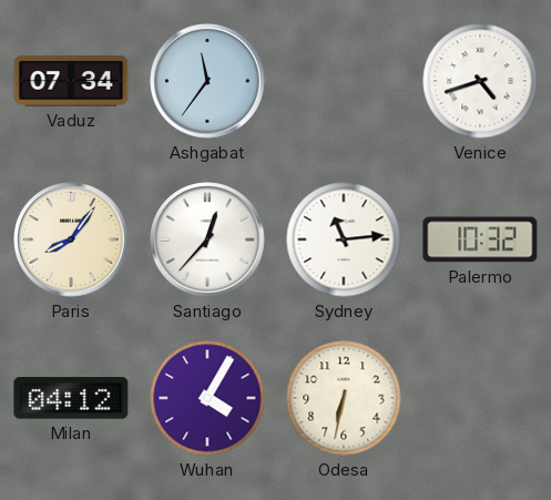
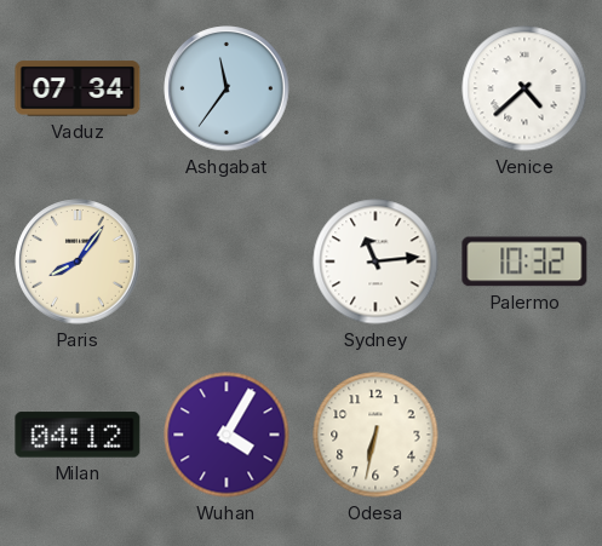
Venice: 4:42 -> 4:38 (524, 88)
Santiago: 12:37 -> none (207, 239)
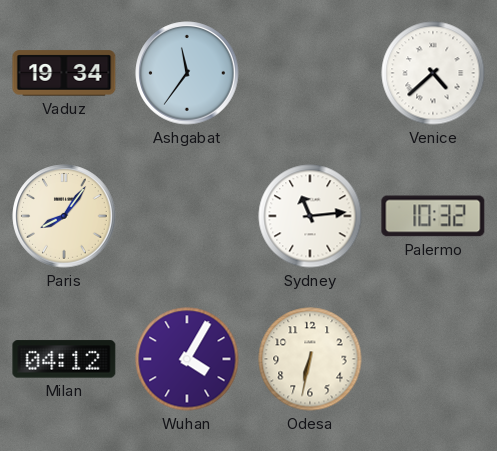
Vaduz: 07:34 -> 19:34 (64, 73)
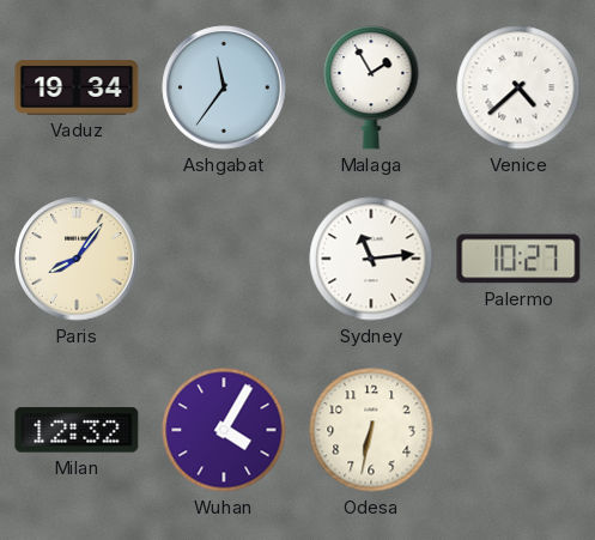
Malaga: none -> 1:55 (371, 87)
Palermo: 10:32 -> 10:27 (518, 259)
Milan: 04:12 -> 12:32 (77, 430)
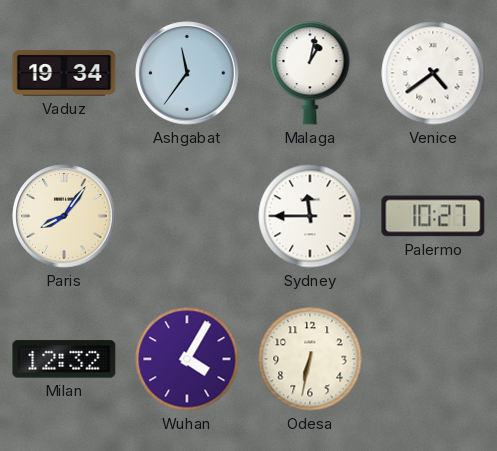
Malaga: 1:55 -> 1:02 (310, 73)
Venice: 4:38 -> 4:39 (433, 73)
Sydney: 11:14 -> 11:45 (310, 216)
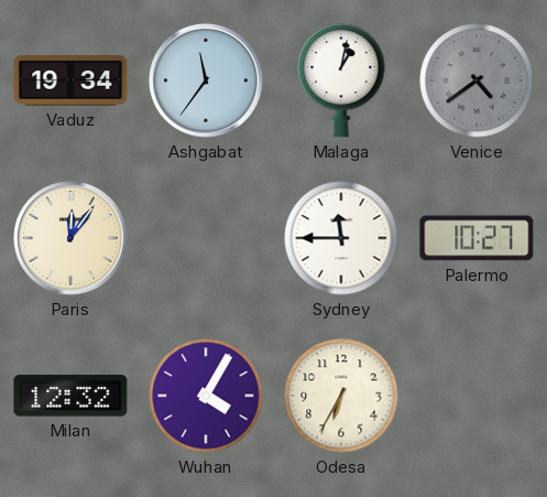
Venice dial: white -> grey (477, 80)
Paris: 8:06 -> 12:06 (70, 238)
Odesa: 6:32 -> 6:35 (341, 396)
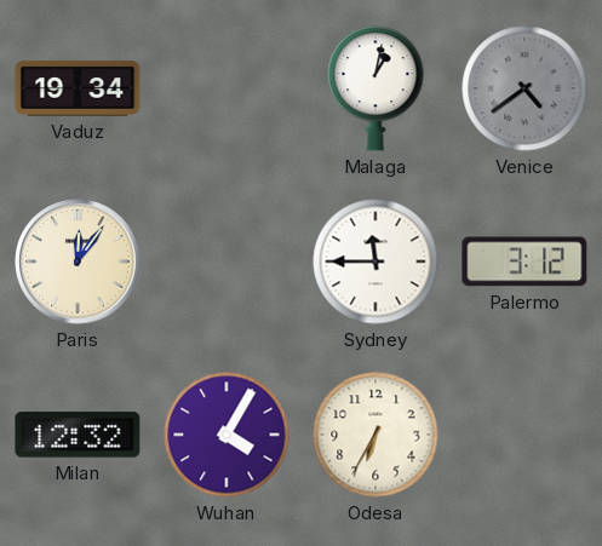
Ashgabat: 11:36 -> none (206, 80)
Palermo: 10:27 -> 3:12 (524, 261)
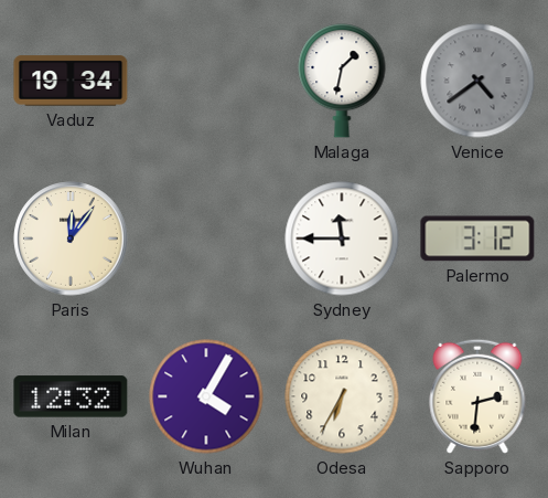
Malaga: 1:02 -> 1:32 (342, 81)
Sapporo: none -> 2:31 (477, 396)
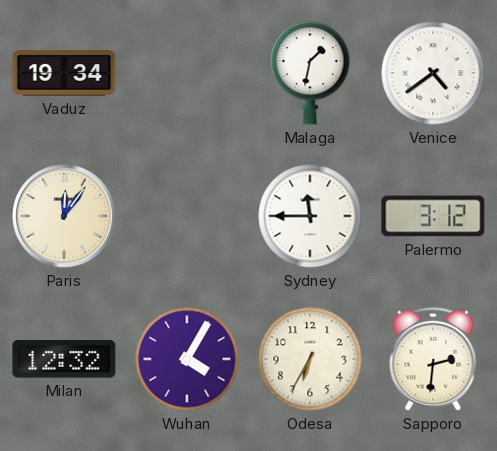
Venice dial: grey -> white (433, 73)
